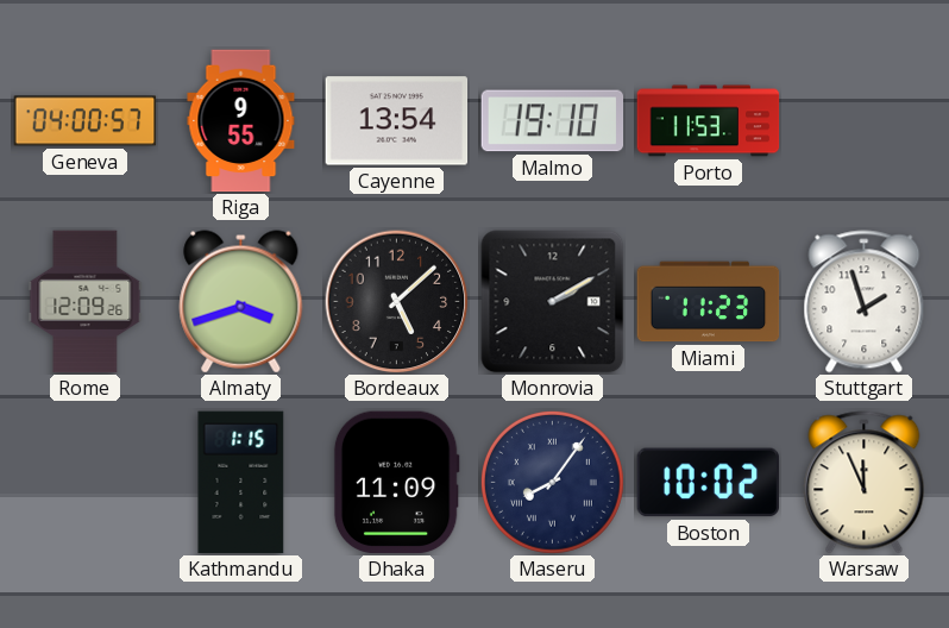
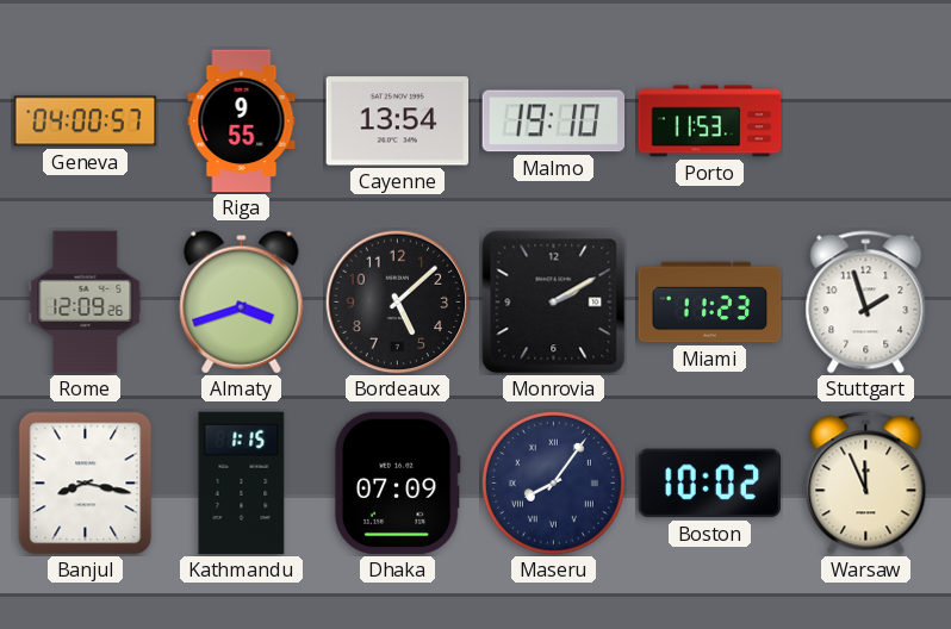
Banjul: none -> 8:17 (86, 484)
Dhaka: 11:09 -> 07:09 (397, 484)
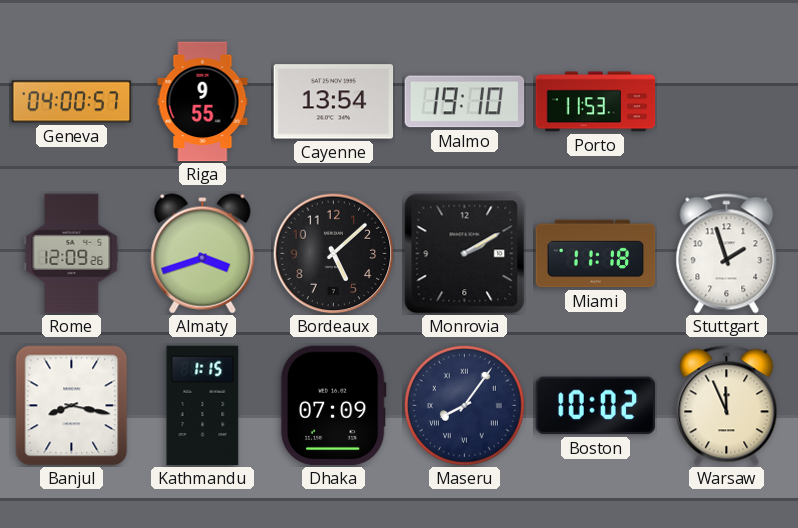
Miami: 11:23 -> 11:18 (596, 254)
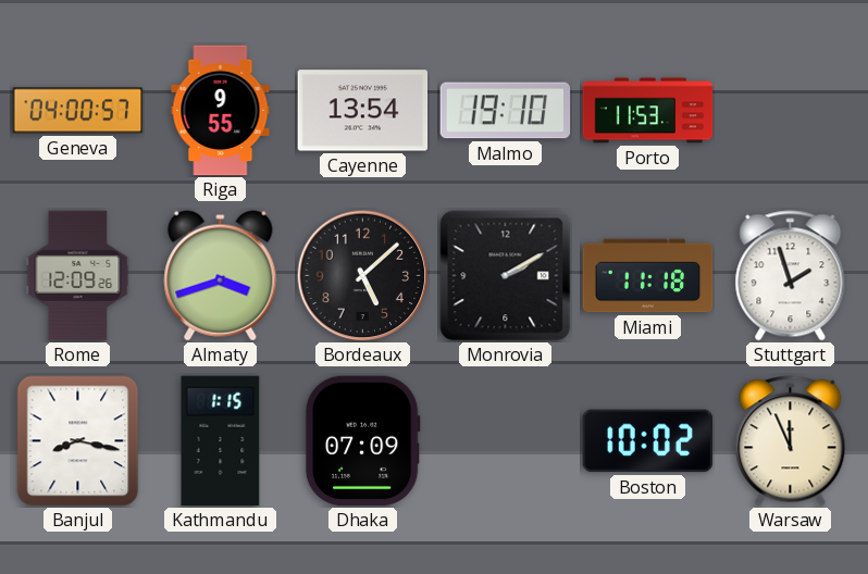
Maseru: 8:06 -> none (464, 405)
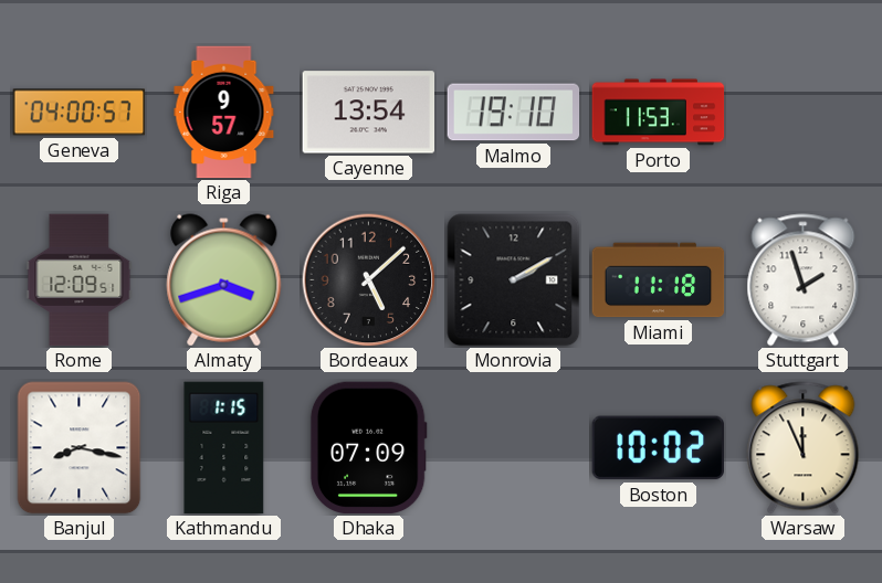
Riga: 9:55 -> 9:57 (224, 113)
Rome: 12:09:26 -> 12:09:51 (80, 280)
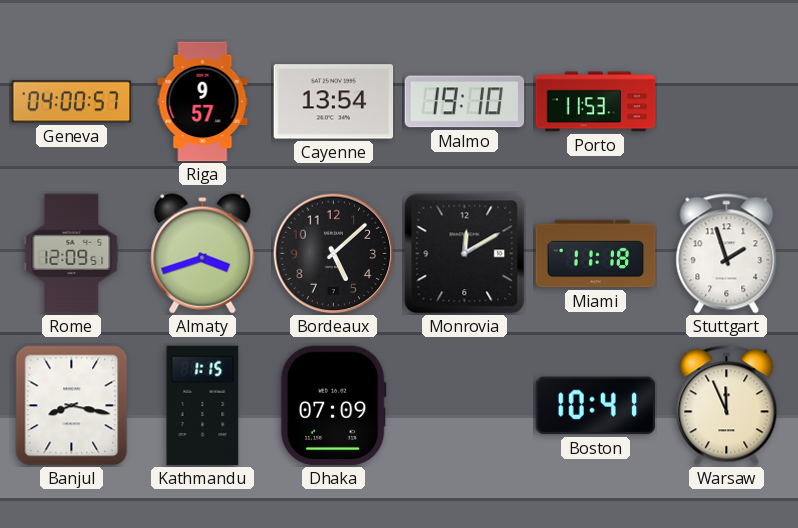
Monrovia: 2:10 -> 12:10 (465, 254)
Boston: 10:02 -> 10:41 (596, 406)
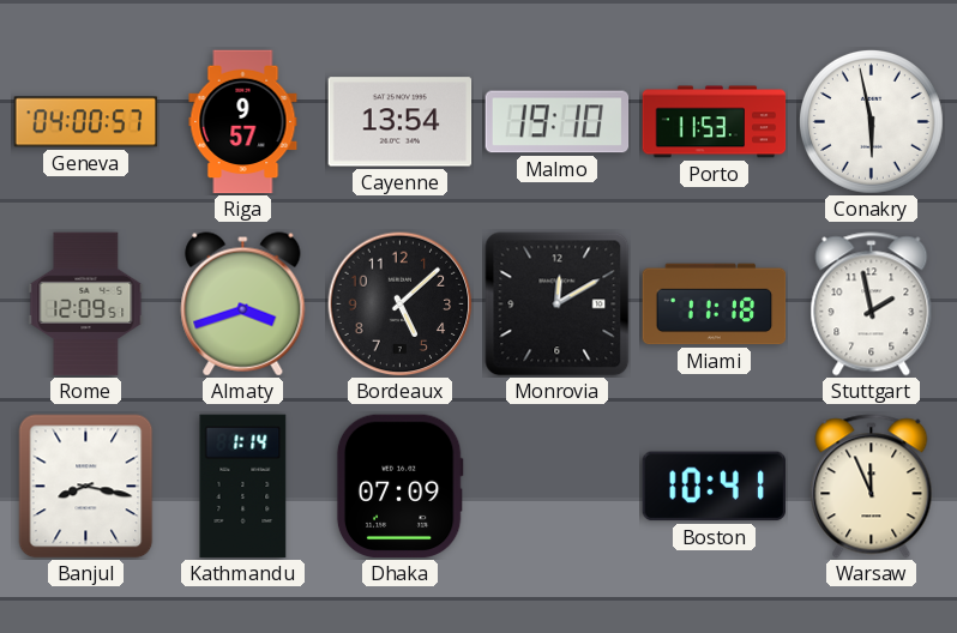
Conakry: none -> 5:58 (871, 121)
Stuttgart: 1:57 -> 1:58 (872, 305)
Kathmandu: 1:15 -> 1:14 (243, 487)
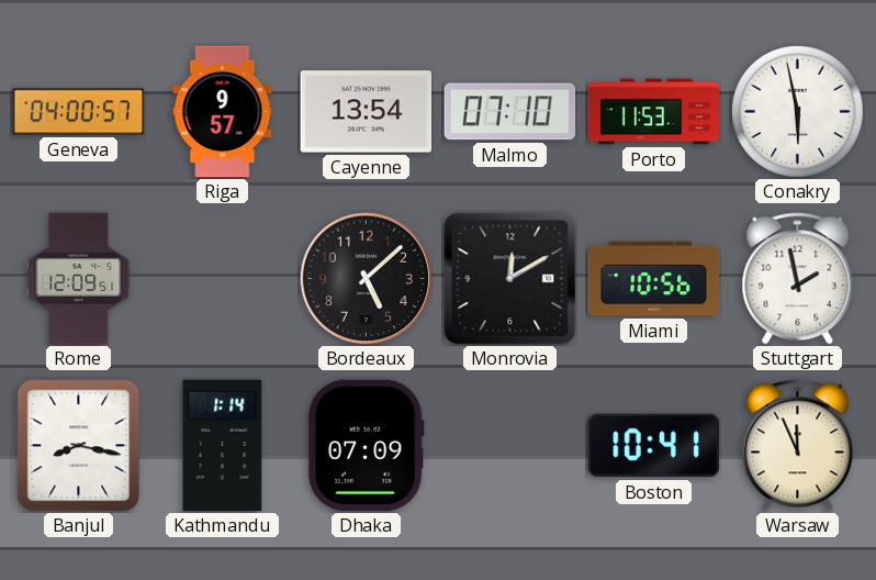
Malmo: 19:10 -> 07:10 (510, 112)
Almaty: 3:42 -> none (243, 305)
Miami: 11:18 -> 10:56 (654, 279)
